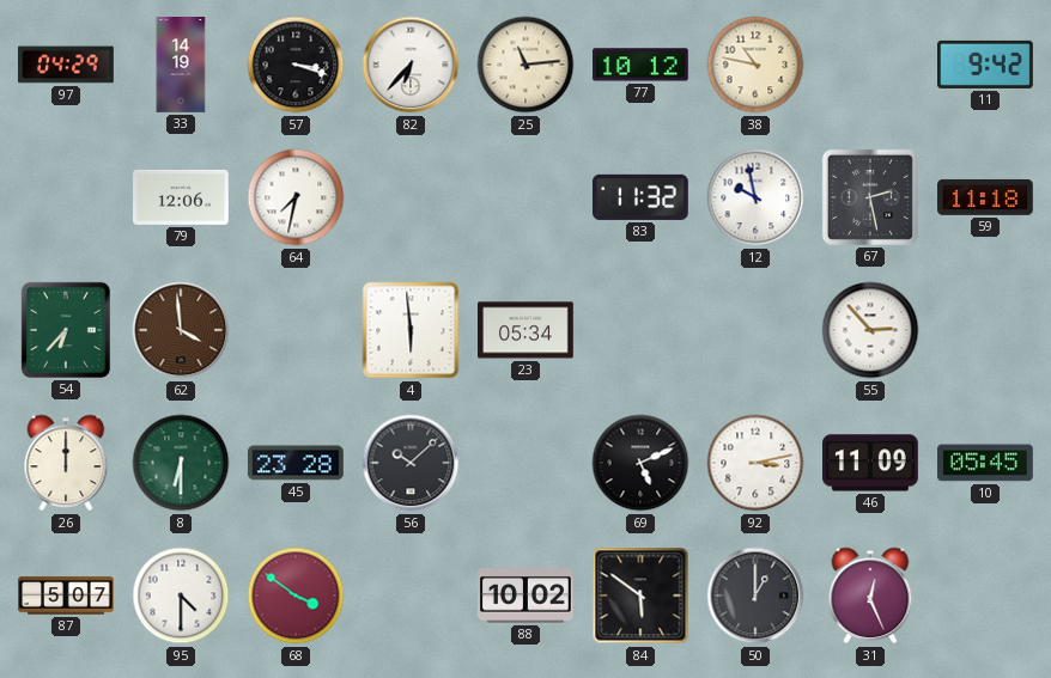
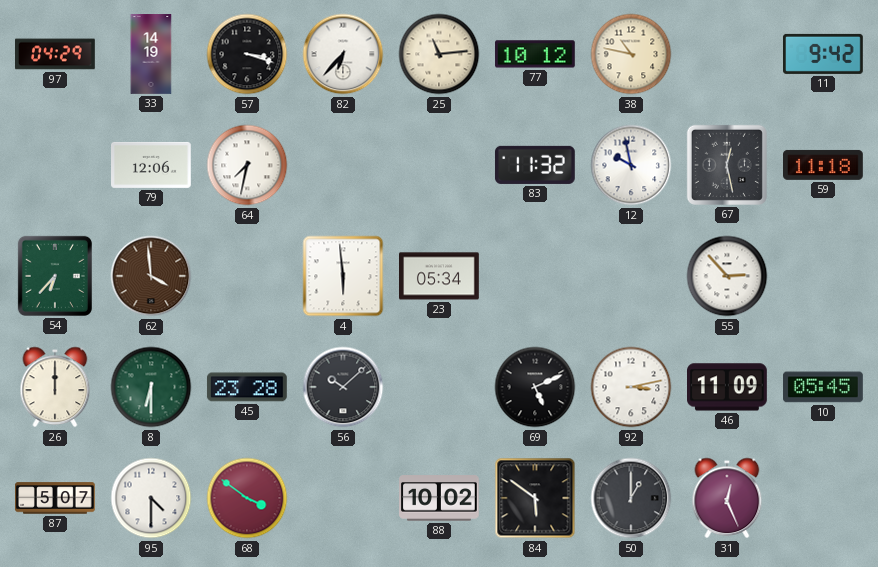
67: 2:28 -> 12:28 (727, 165)
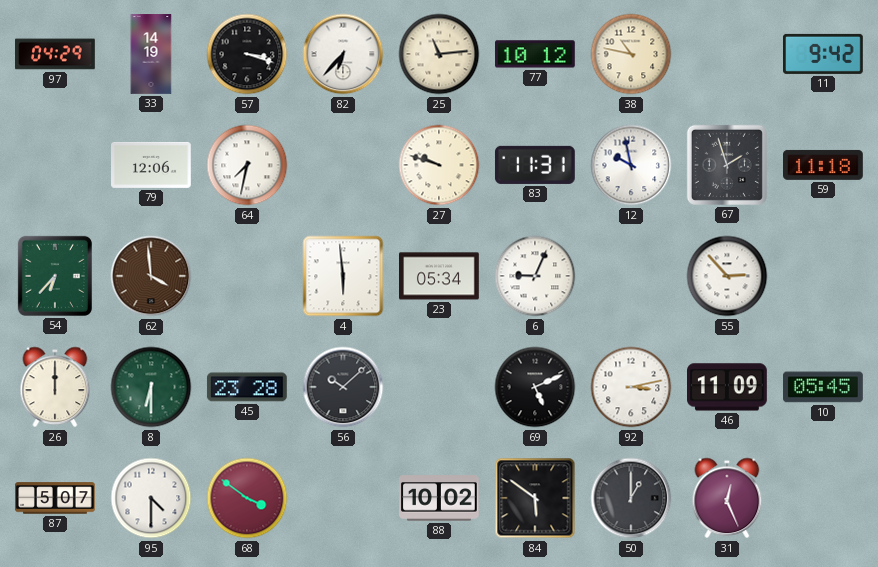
27: none -> 9:48 (439, 165)
83: 11:32 -> 11:31 (535, 165)
67: 12:28 -> 1:57 (727, 165)
6: none -> 9:04 (535, 276)
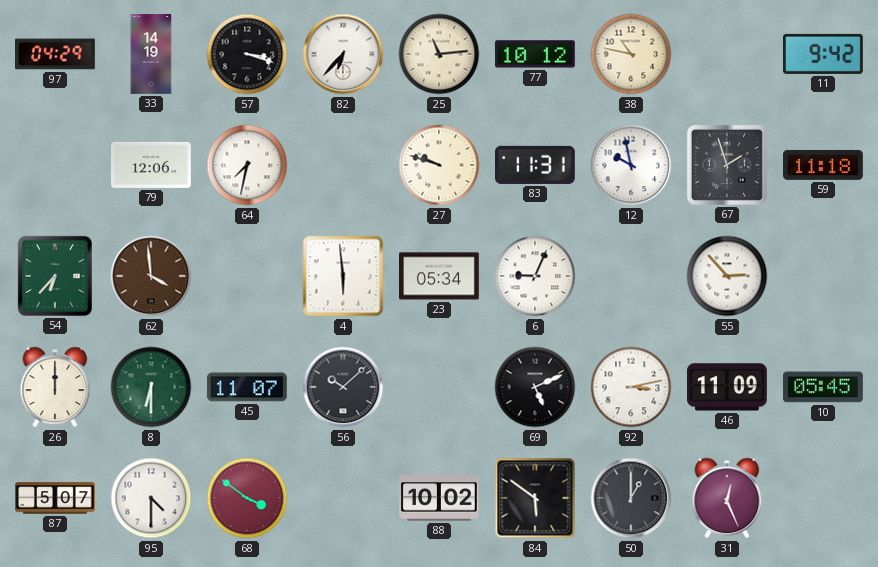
45: 23:28 -> 11:07 (247, 387)
